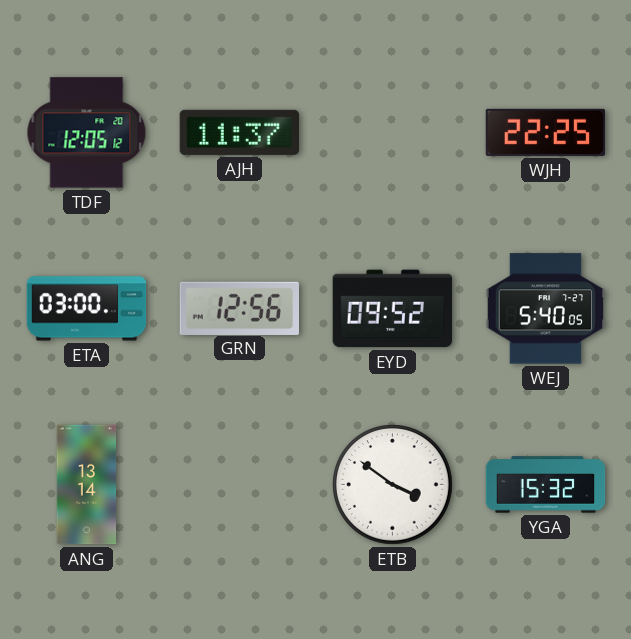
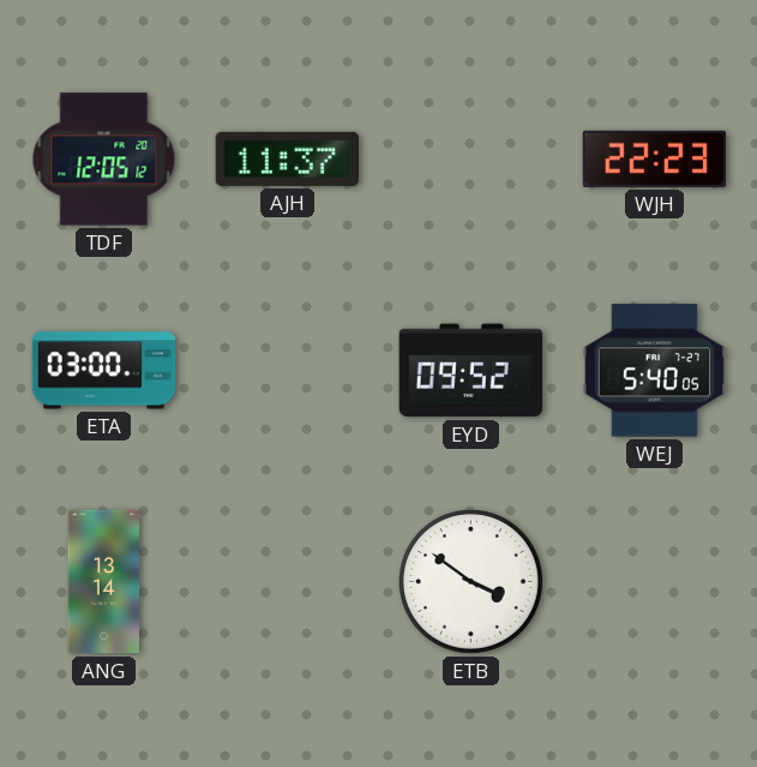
WJH: 22:25 -> 22:23 (655, 158)
GRN: 12:56 -> none (239, 308)
YGA: 15:32 -> none (546, 485)
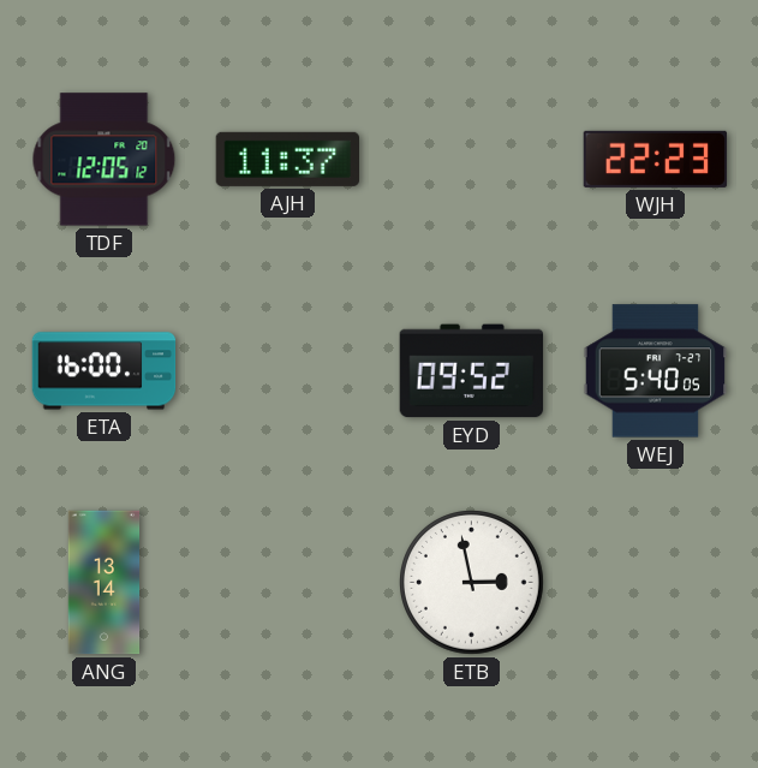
ETA: 03:00 -> 16:00 (105, 371)
ETB: 3:51 -> 2:58 (472, 583)
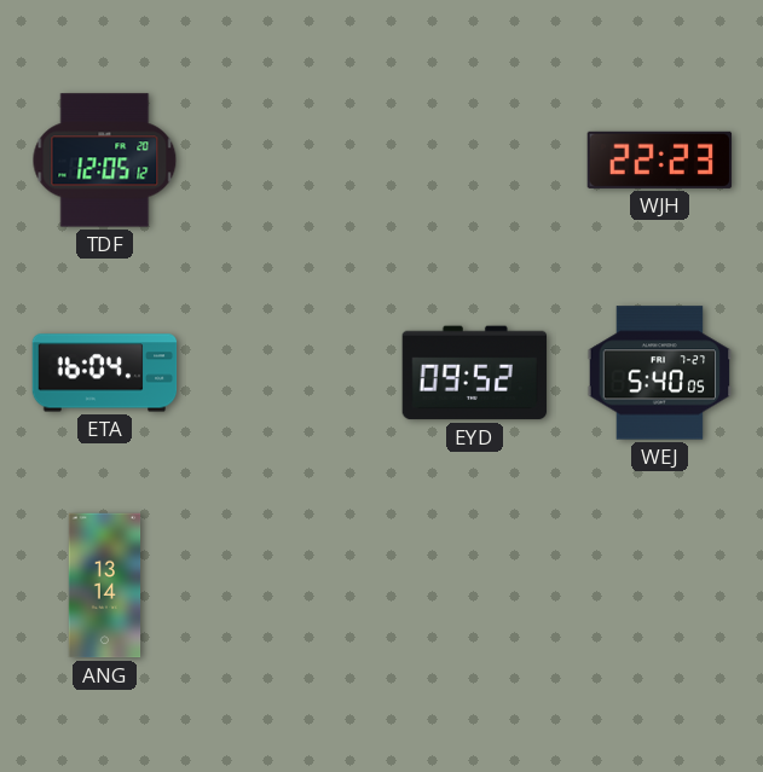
AJH: 11:37 -> none (287, 159)
ETA: 16:00 -> 16:04 (105, 373)
ETB: 2:58 -> none (472, 583)
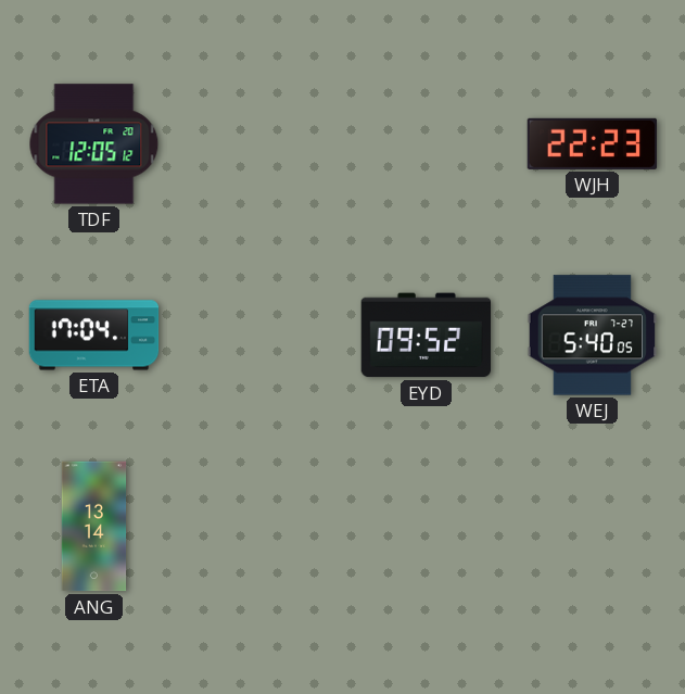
ETA: 16:04 -> 17:04 (94, 336)
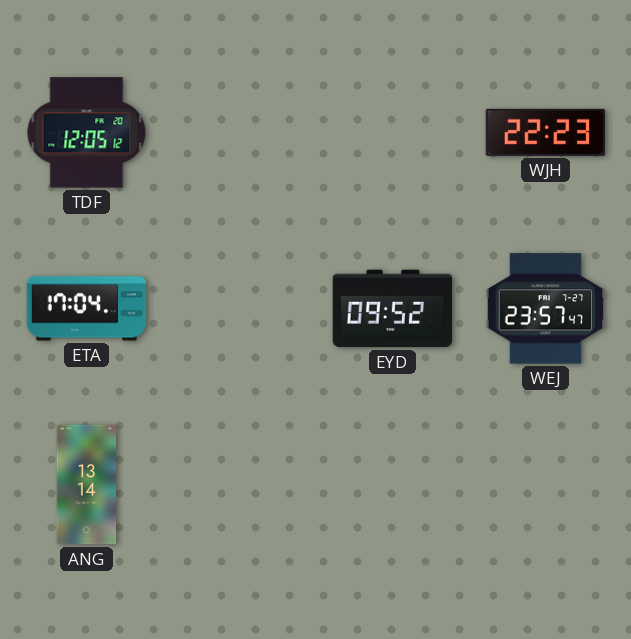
WEJ: 5:40 -> 23:57 (546, 309)
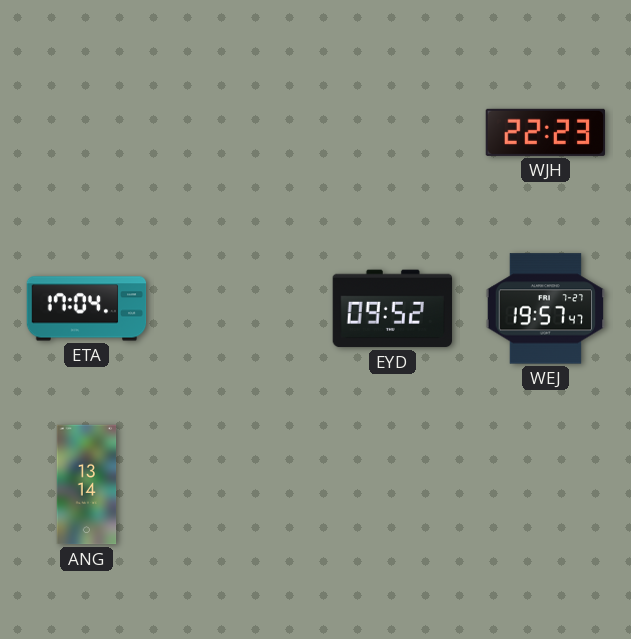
TDF: 12:05 -> none (87, 133)
WEJ: 23:57 -> 19:57 (546, 309)
